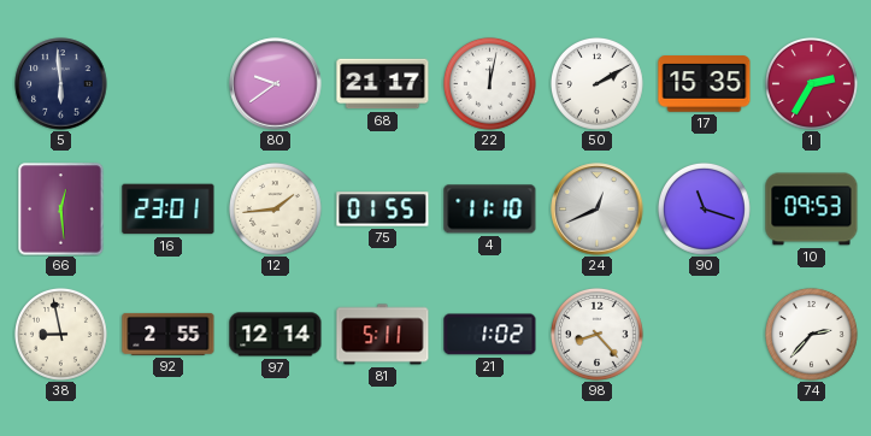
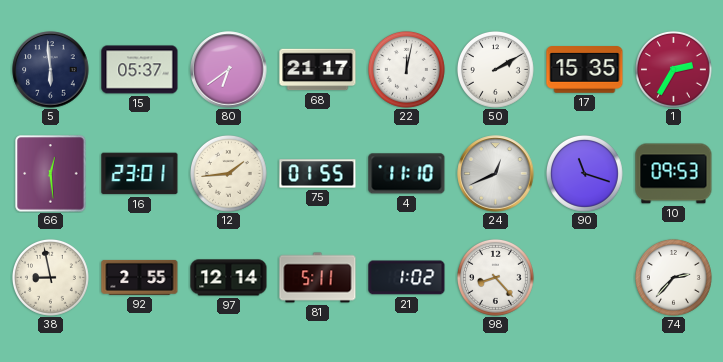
15: none -> 05:37 (140, 70)
80: 9:39 -> 6:39 (229, 70)
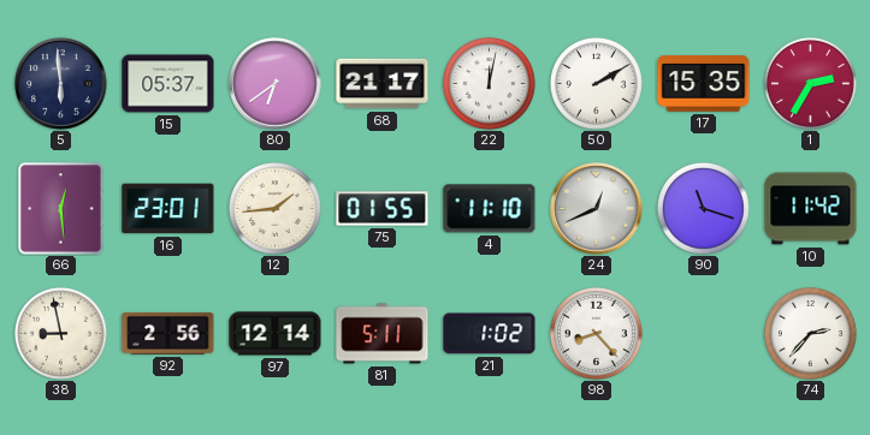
10: 09:53 -> 11:42 (811, 209)
92: 2:55 -> 2:56 (168, 333)
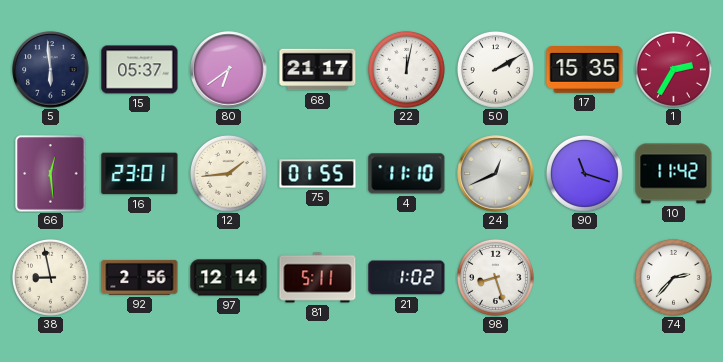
98: 8:23 -> 8:27 (495, 277)
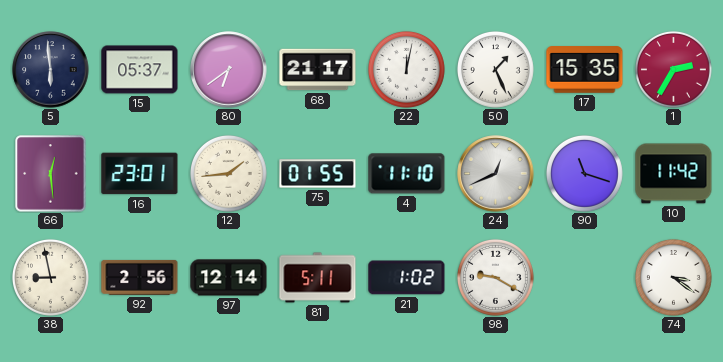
50: 2:10 -> 1:26 (495, 69)
98: 8:27 -> 9:20 (495, 277)
74: 2:37 -> 3:21 (673, 277)
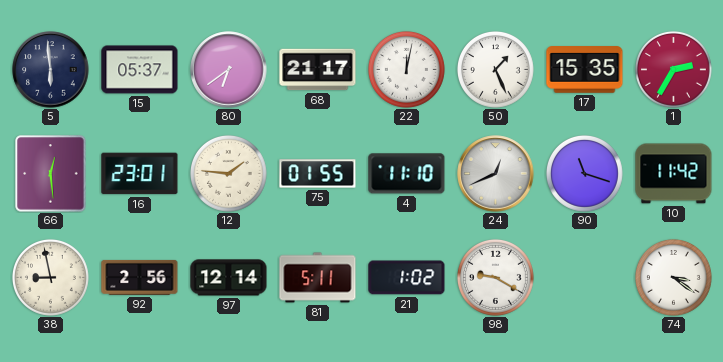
12: 1:44 -> 1:46 (228, 173)
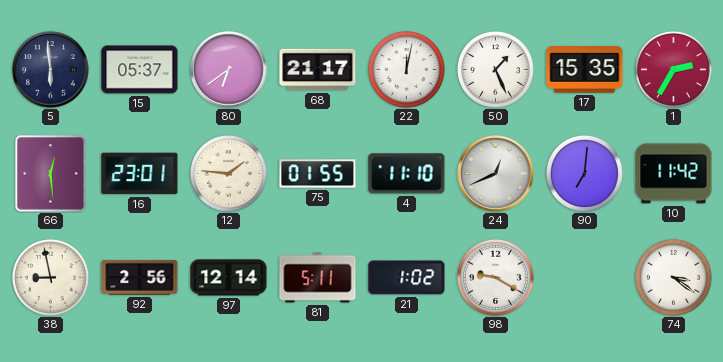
90: 11:18 -> 7:01 (584, 173)
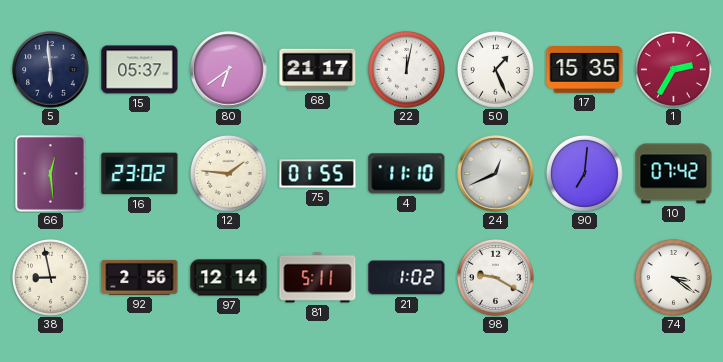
16: 23:01 -> 23:02 (140, 174)
10: 11:42 -> 07:42 (674, 174)
